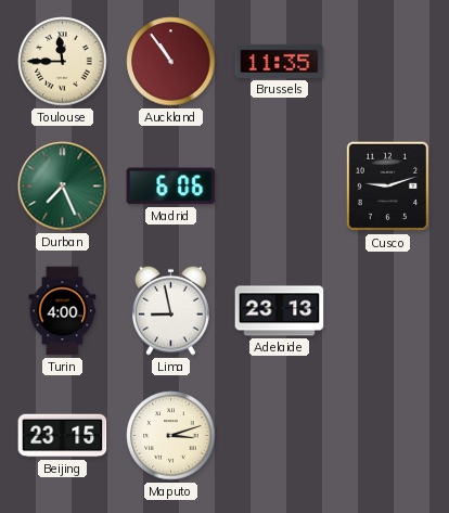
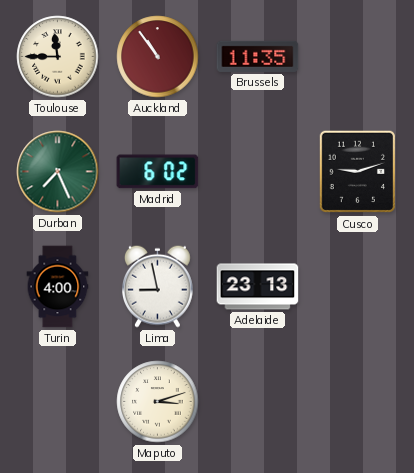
Madrid: 6:06 -> 6:02 (158, 172)
Beijing: 23:15 -> none (63, 436)
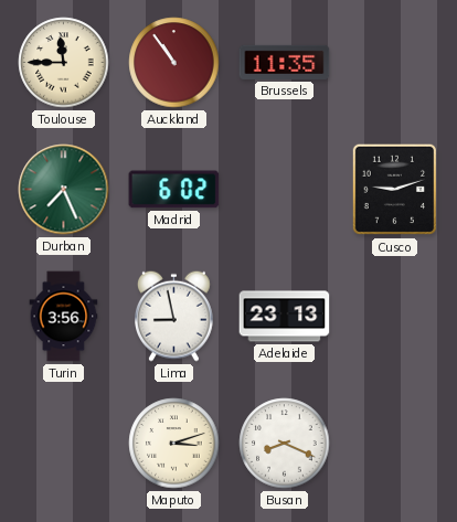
Turin: 4:00 -> 3:56 (64, 317)
Busan: none -> 8:19 (285, 444)
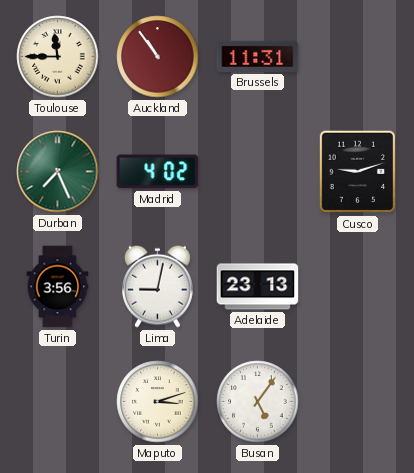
Brussels: 11:35 -> 11:31 (258, 56)
Madrid: 6:02 -> 4:02 (158, 172)
Lima: 8:58 -> 9:02 (158, 286)
Busan: 8:19 -> 5:06 (258, 402)
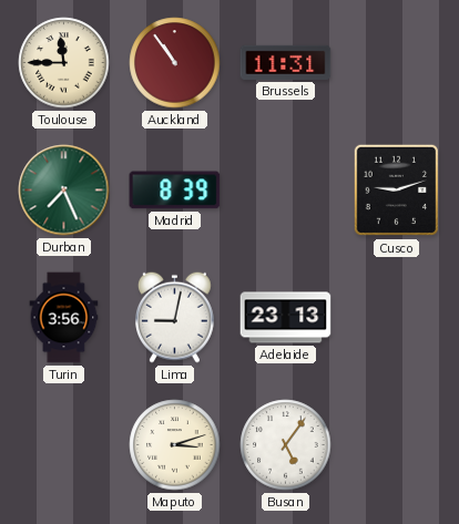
Madrid: 4:02 -> 8:39 (175, 191)
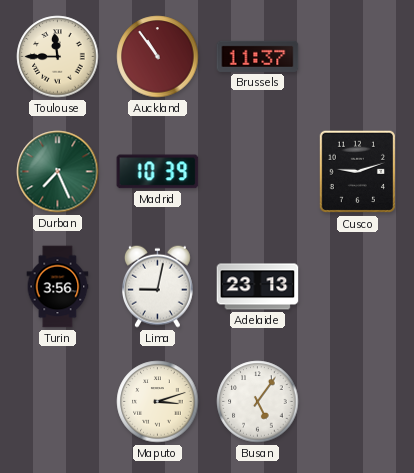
Brussels: 11:31 -> 11:37 (258, 56)
Madrid: 8:39 -> 10:39 (158, 172)
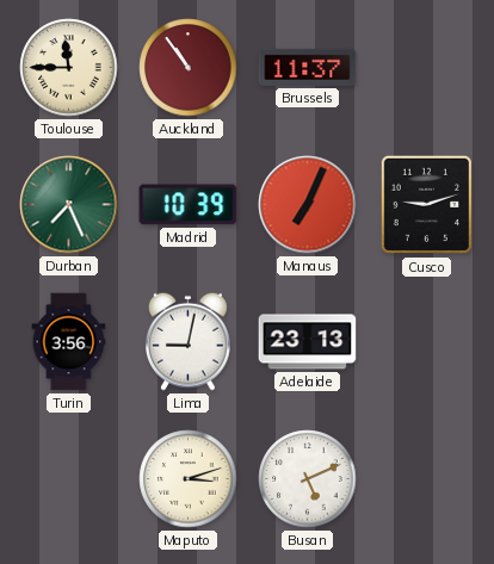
Manaus: none -> 7:04 (308, 205)
Busan: 5:06 -> 5:11 (308, 479)
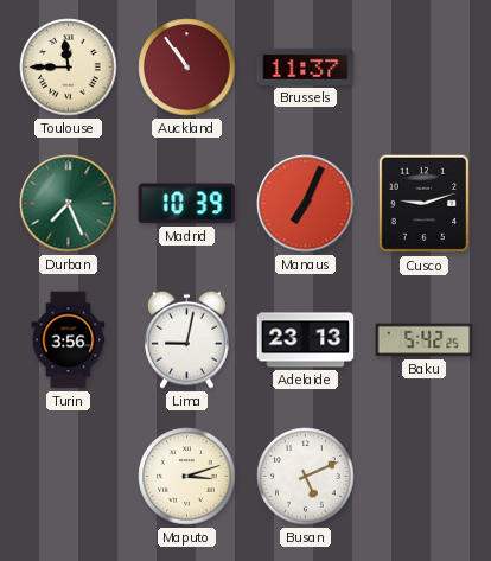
Baku: none -> 5:42 (425, 340)
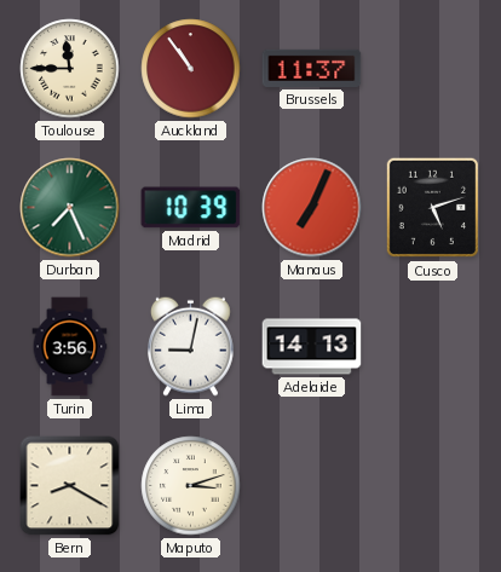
Cusco: 9:12 -> 5:12 (432, 208)
Adelaide: 23:13 -> 14:13 (312, 347)
Baku: 5:42 -> none (425, 340)
Bern: none -> 8:20 (70, 486)
Busan: 5:11 -> none (306, 477)
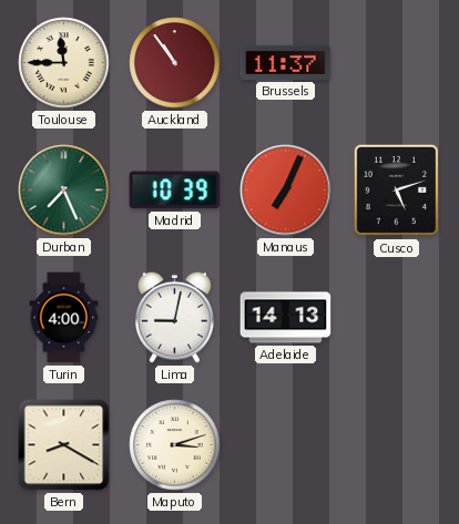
Turin: 3:56 -> 4:00 (64, 318)
